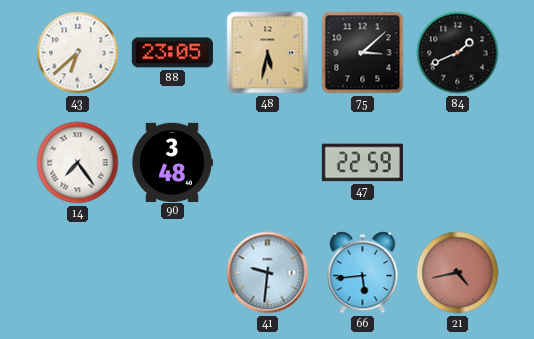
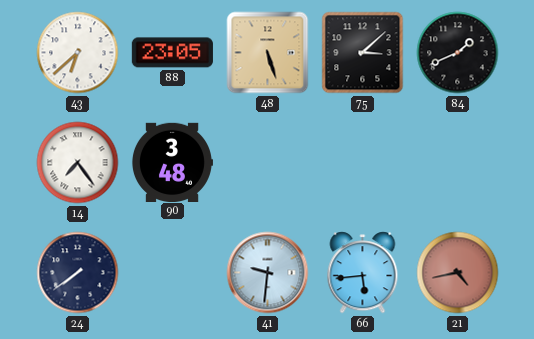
48: 5:32 -> 5:27 (268, 53)
47: 22:59 -> none (362, 163)
24: none -> 7:39 (78, 273)
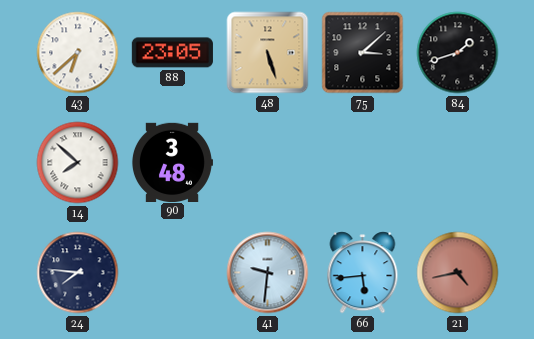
84: 1:41 -> 1:42 (458, 53)
14: 7:24 -> 7:52 (78, 163)
24: 7:39 -> 7:46 (78, 273)
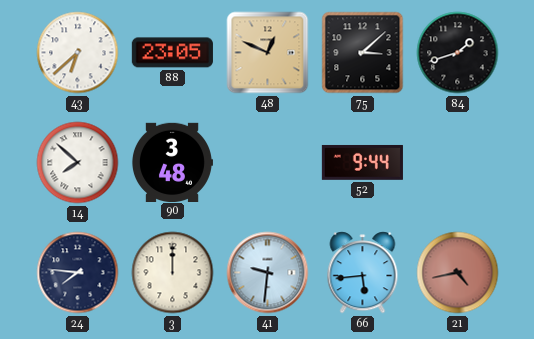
48: 5:27 -> 12:49 (268, 53)
52: none -> 9:44 (362, 163)
3: none -> 12:00 (173, 273)
